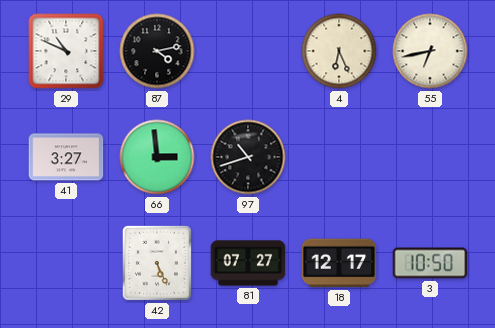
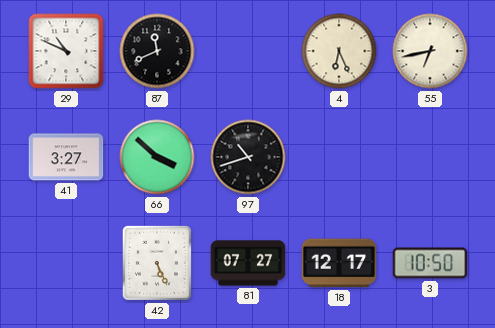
87: 4:13 -> 11:41 (157, 51)
66: 2:59 -> 3:52 (157, 157)
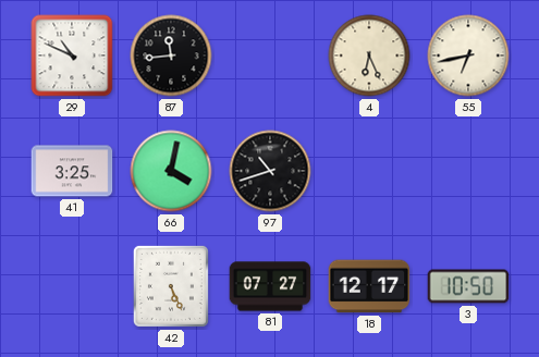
87: 11:41 -> 11:44 (171, 56)
41: 3:27 -> 3:25 (72, 171)
66: 3:52 -> 4:02 (171, 171)
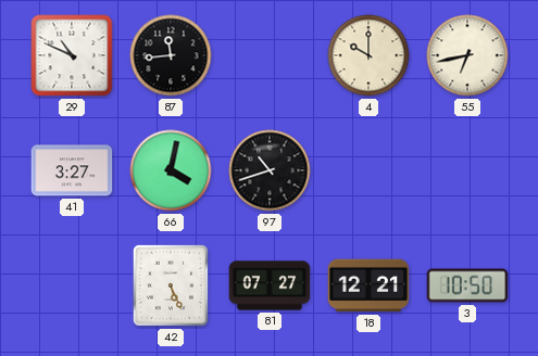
4: 6:26 -> 10:00 (368, 55)
41: 3:25 -> 3:27 (72, 170)
18: 12:17 -> 12:21 (368, 285)
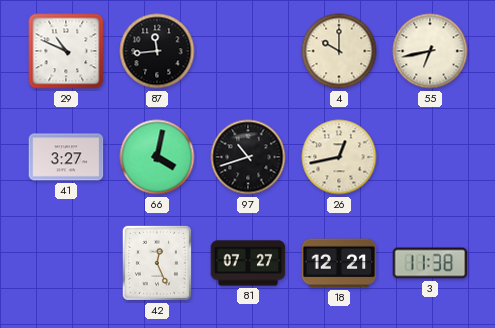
26: none -> 12:43 (339, 157)
42: 5:26 -> 12:26 (157, 263)
3: 10:50 -> 11:38 (430, 263)
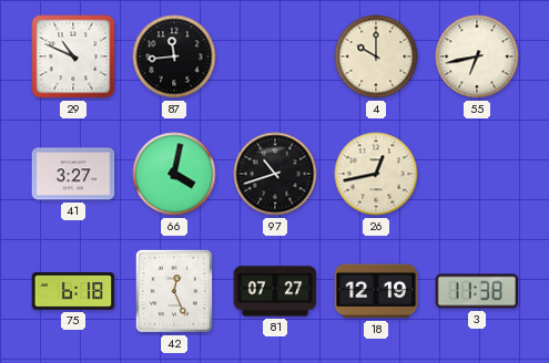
75: none -> 6:18 (73, 292)
18: 12:21 -> 12:19 (376, 291)
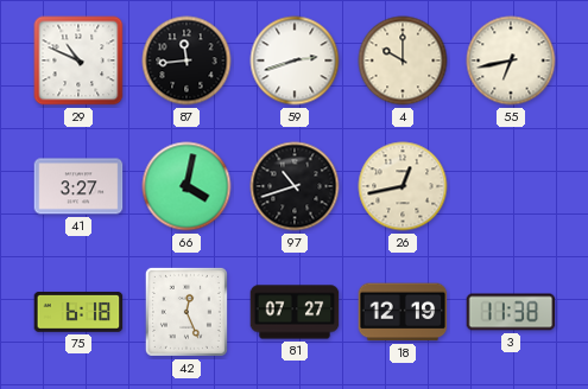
59: none -> 2:42 (295, 60)
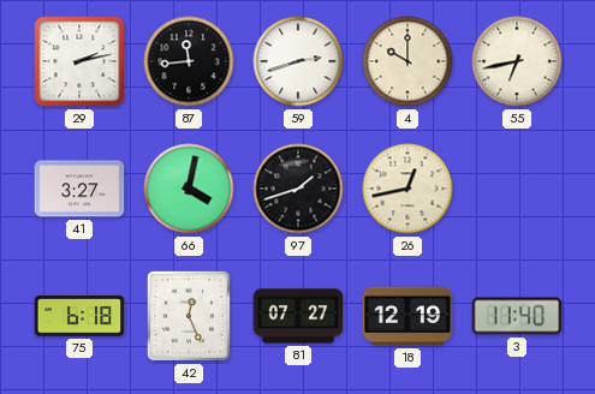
29: 10:49 -> 2:13 (79, 61)
97: 10:42 -> 1:42 (298, 189)
3: 11:38 -> 11:40 (517, 316)
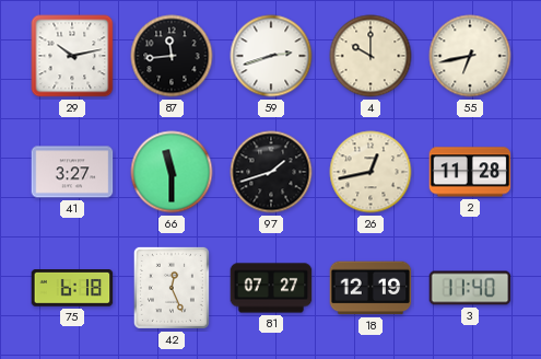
29: 2:13 -> 10:13 (72, 56)
66: 4:02 -> 11:30 (172, 172)
2: none -> 11:28 (470, 172)
